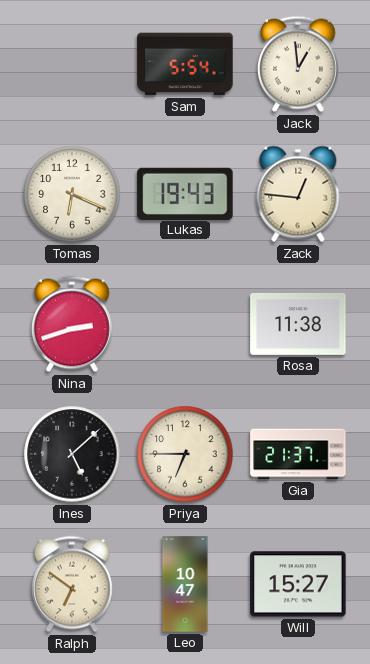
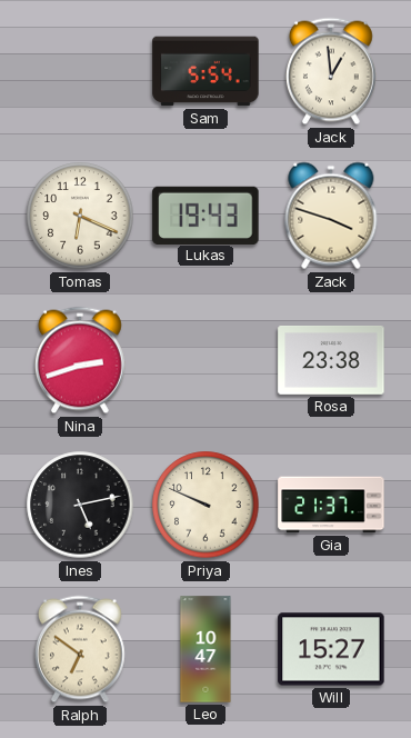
Zack: 12:46 -> 3:48 (331, 216)
Rosa: 11:38 -> 23:38 (331, 360)
Ines: 5:08 -> 5:13 (80, 505)
Priya: 6:45 -> 9:49 (205, 505)
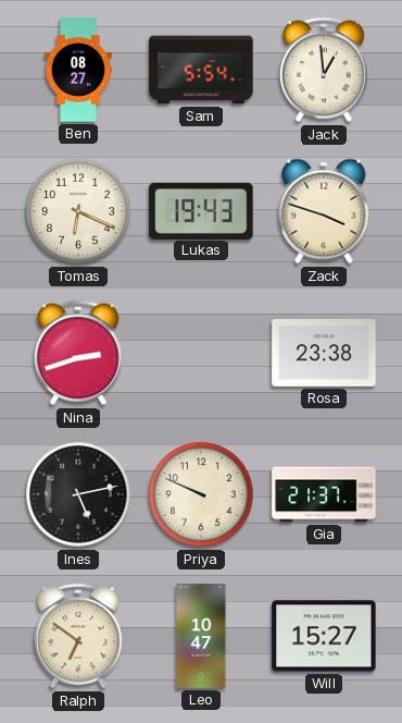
Ben: none -> 08:27 (79, 70)
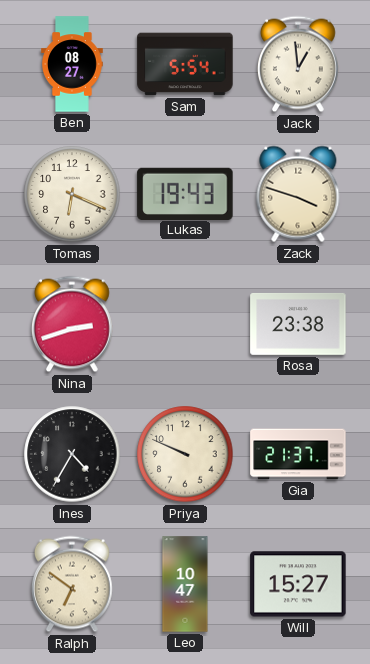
Ines: 5:13 -> 4:35 (72, 454)
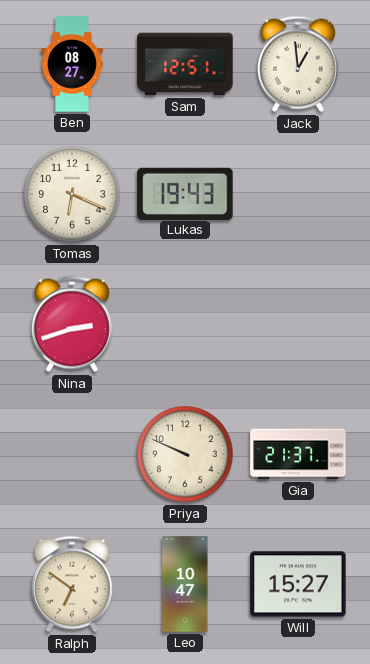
Sam: 5:54 -> 12:51 (185, 64)
Zack: 3:48 -> none (298, 194)
Rosa: 23:38 -> none (298, 324)
Ines: 4:35 -> none (72, 454)
